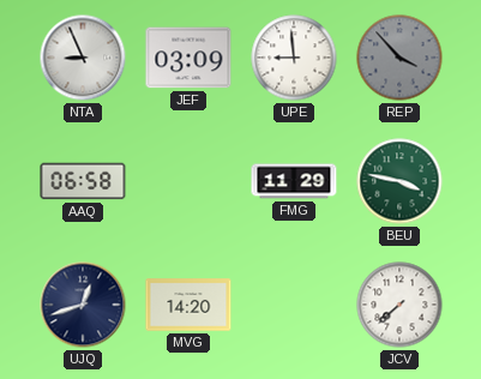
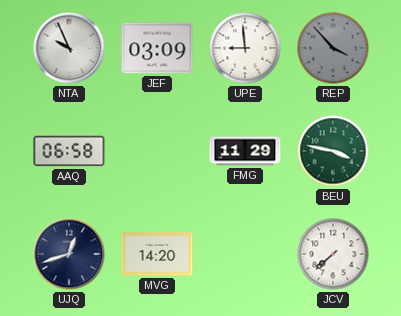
NTA: 8:56 -> 9:56 (69, 48)
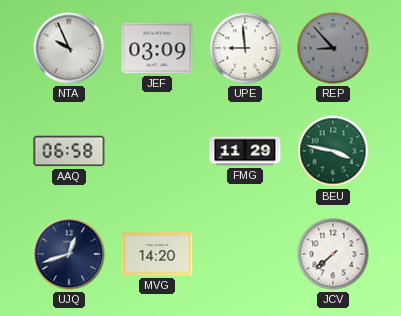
REP: 3:53 -> 8:53 (333, 48)
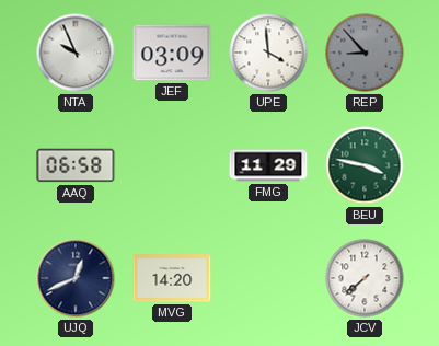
UPE: 8:59 -> 3:59 (268, 53)
UJQ: 12:42 -> 12:41 (76, 278)
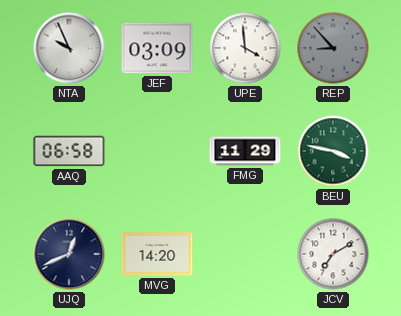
JCV: 7:38 -> 7:10 (333, 254)
